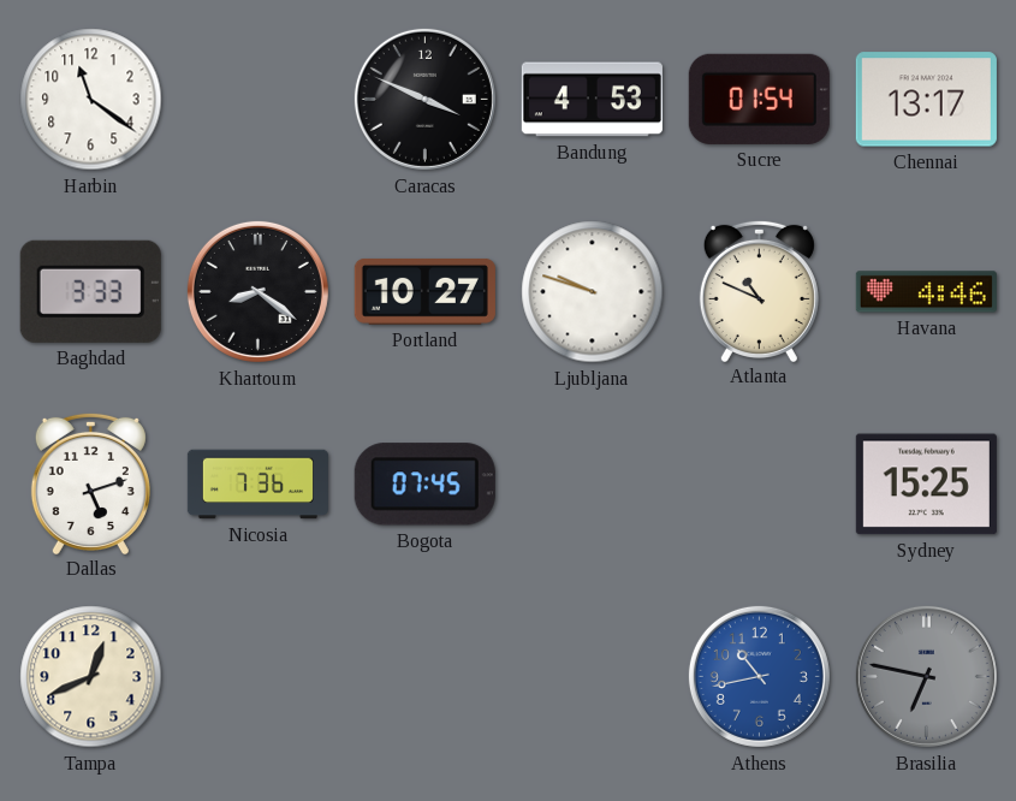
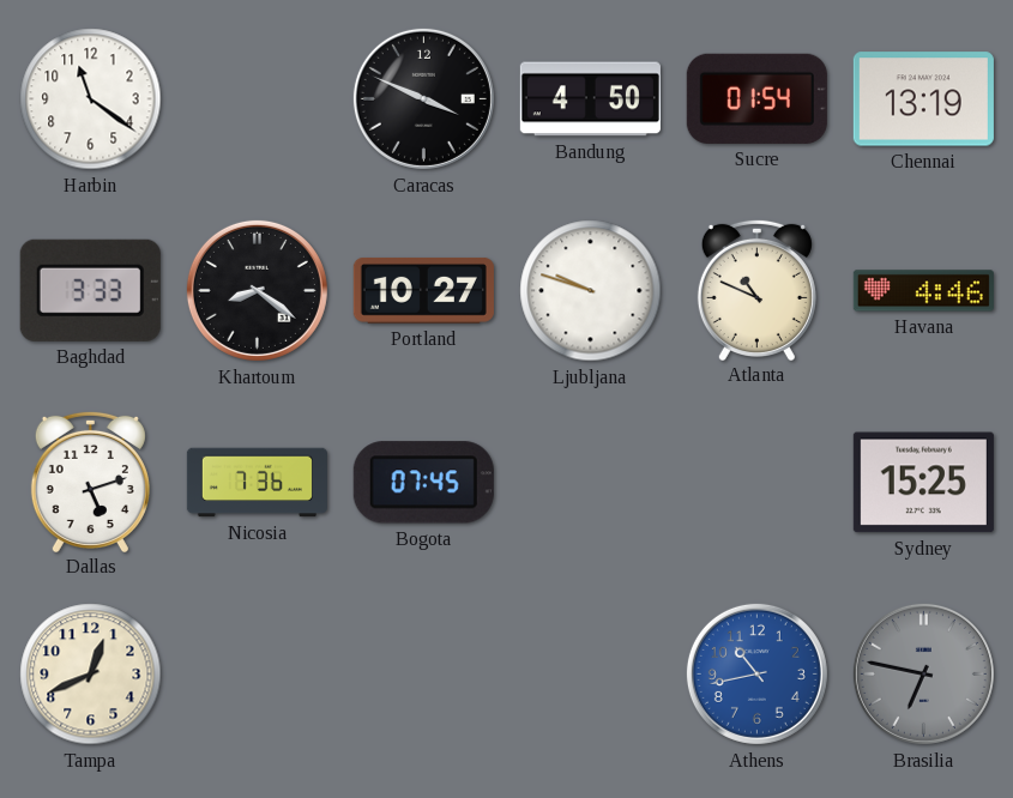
Bandung: 4:53 -> 4:50 (590, 99)
Chennai: 13:17 -> 13:19 (923, 99)
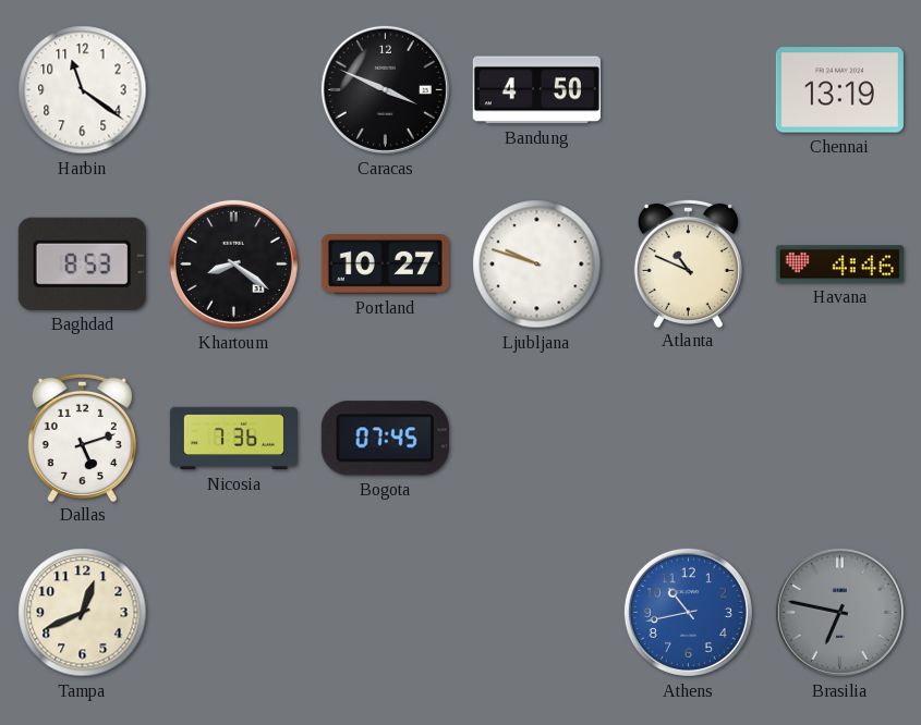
Sucre: 01:54 -> none (756, 98)
Baghdad: 3:33 -> 8:53 (82, 263)
Sydney: 15:25 -> none (923, 483)
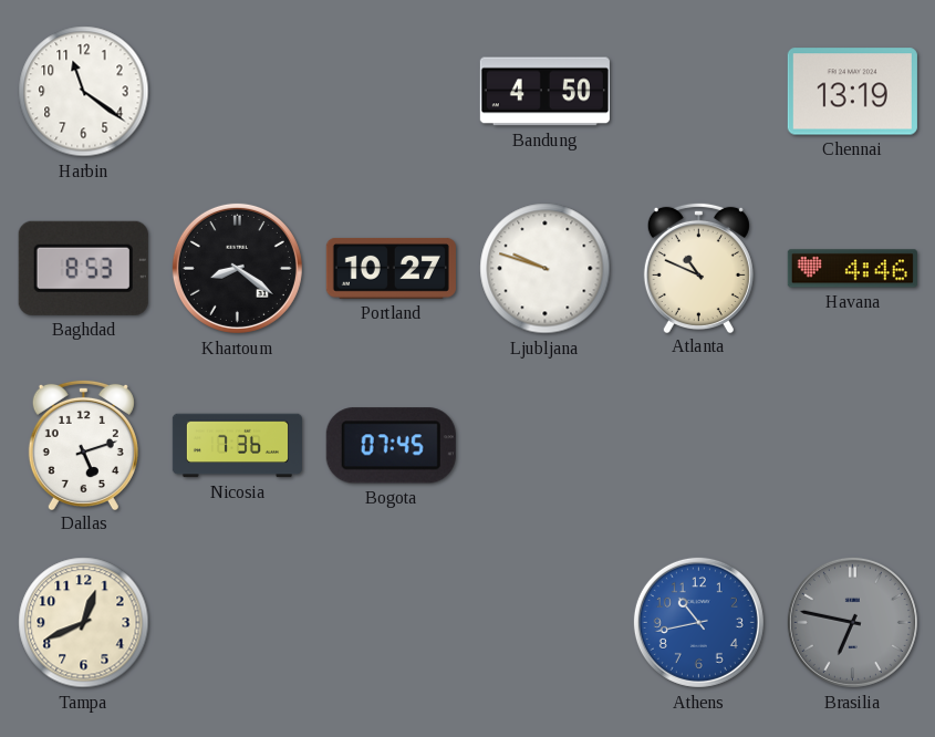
Caracas: 3:49 -> none (385, 89)
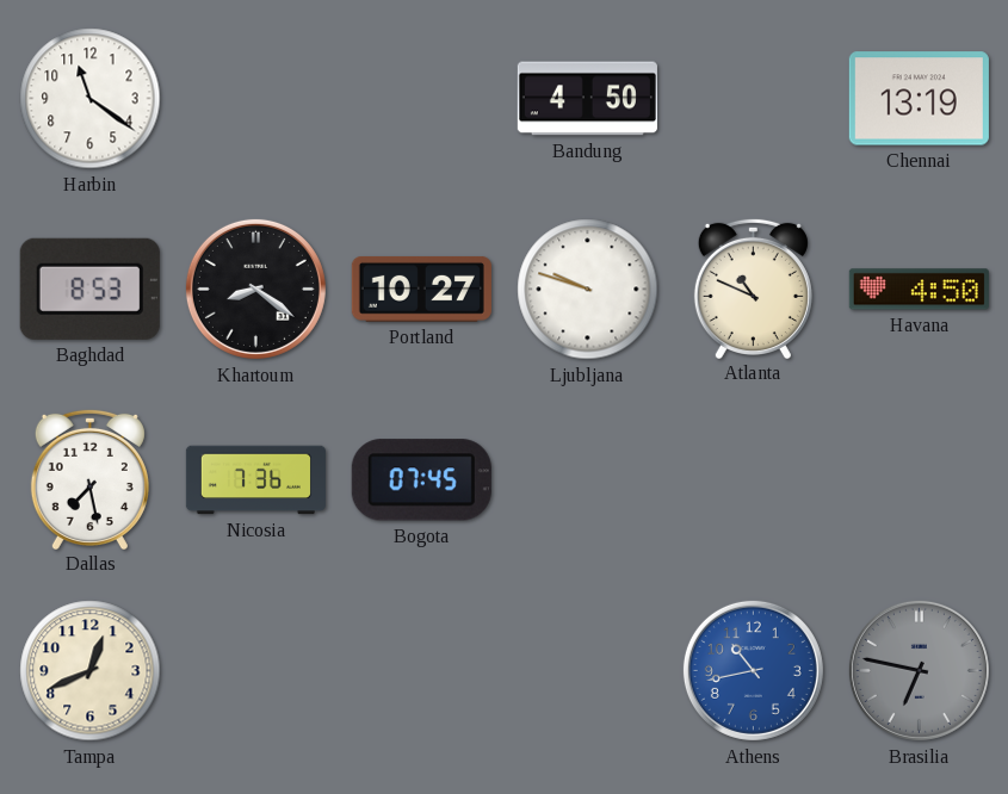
Havana: 4:46 -> 4:50 (919, 290)
Dallas: 5:12 -> 7:28 (89, 478)
